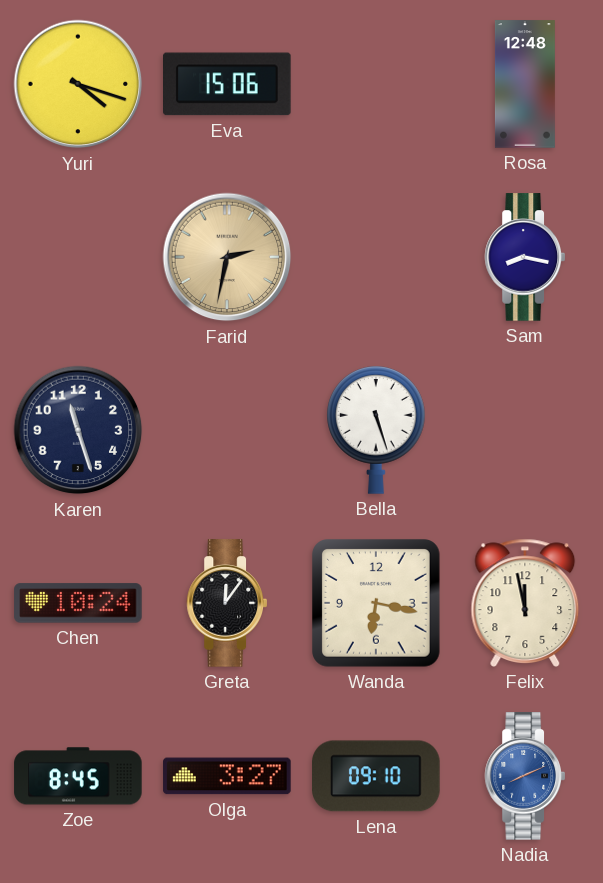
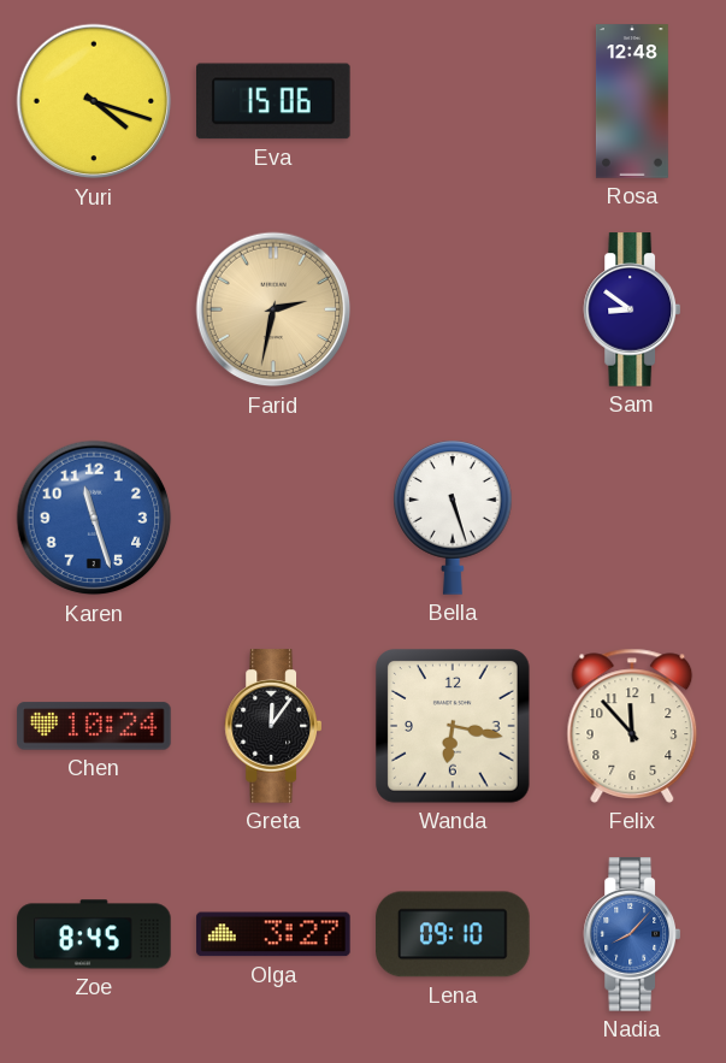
Sam: 8:17 -> 8:51 (631, 309)
Karen dial: navy -> blue (94, 518)
Felix: 11:58 -> 11:53 (632, 726)
Nadia: 8:11 -> 8:07 (631, 934)
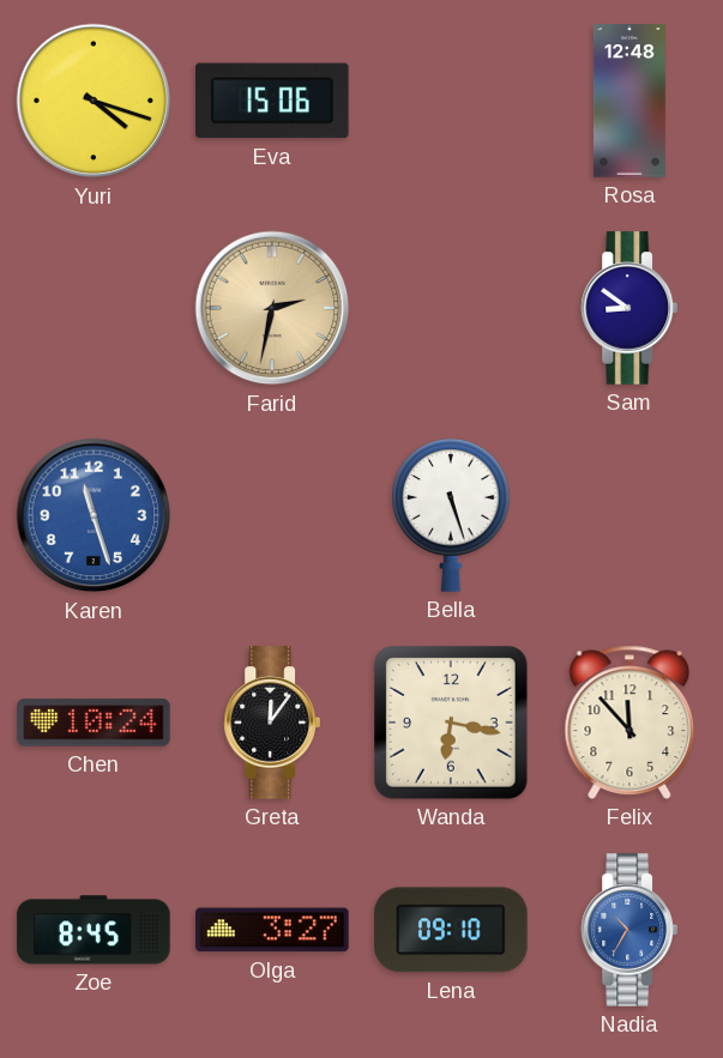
Nadia: 8:07 -> 10:35 (628, 930)
